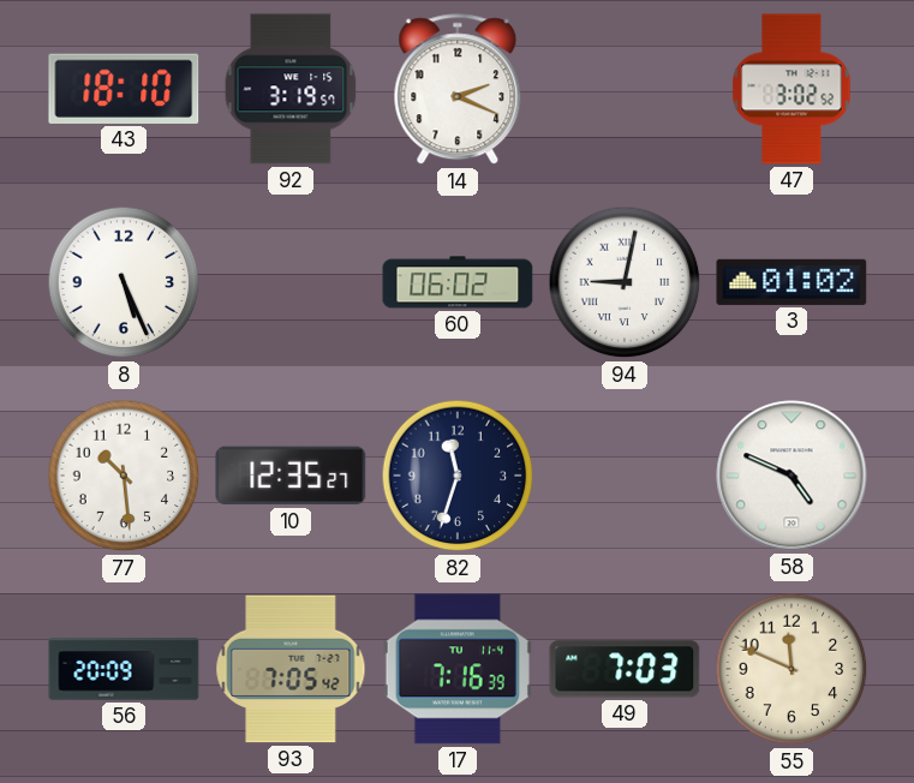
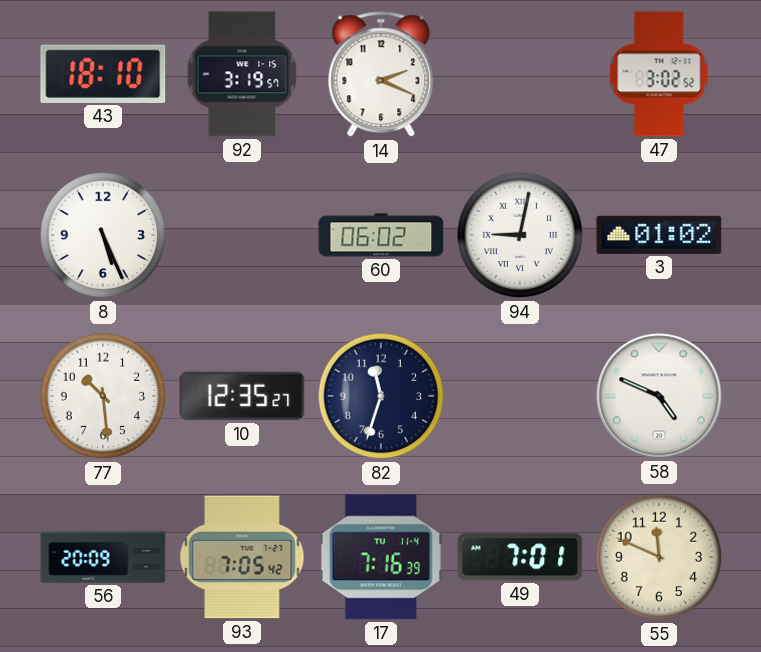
49: 7:03 -> 7:01 (520, 557)
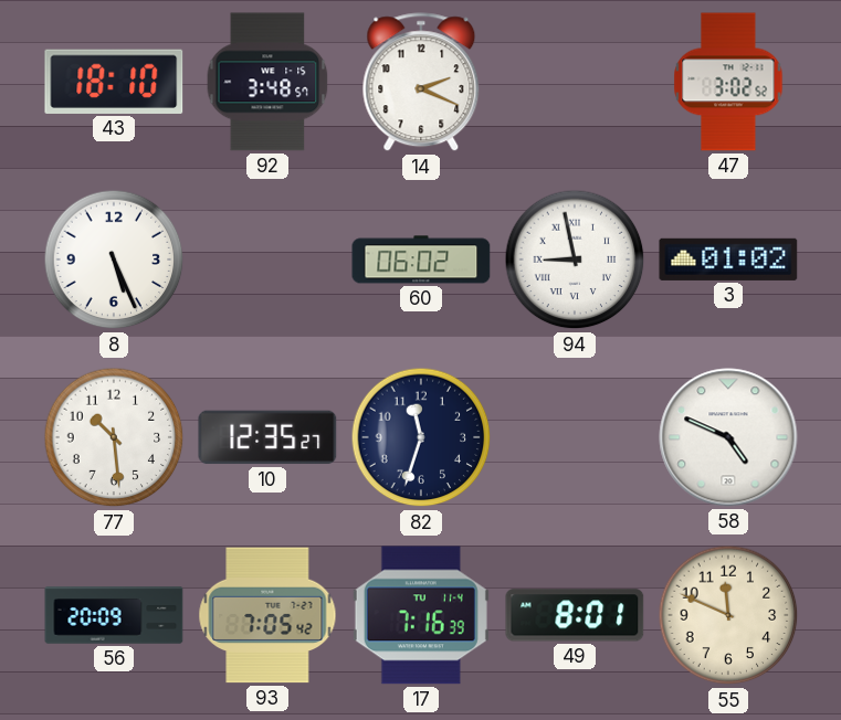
92: 3:19 -> 3:48 (267, 82)
94: 9:02 -> 8:58 (575, 260)
49: 7:01 -> 8:01 (575, 615)
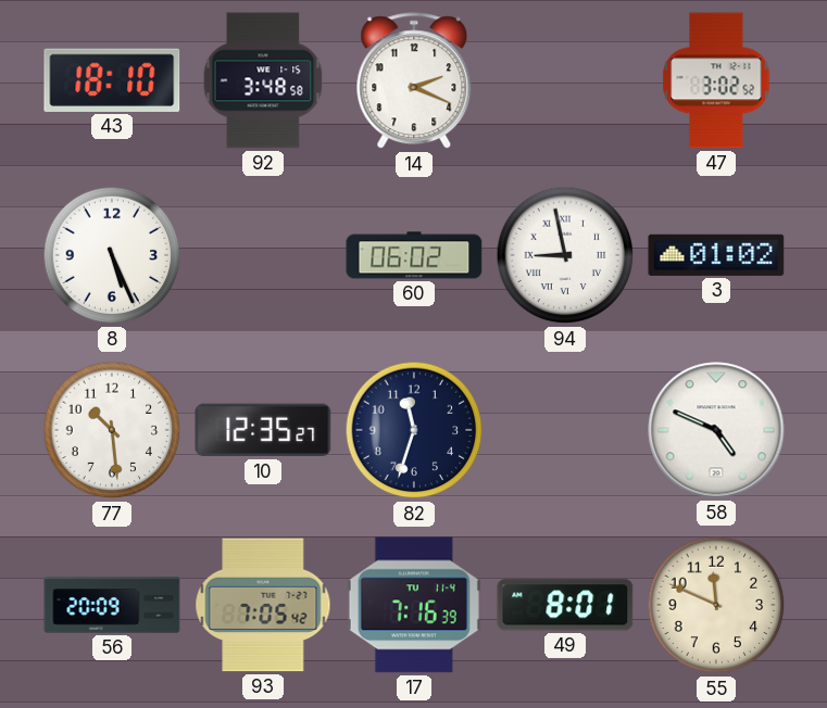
92: 3:48:57 -> 3:48:58 (263, 80)
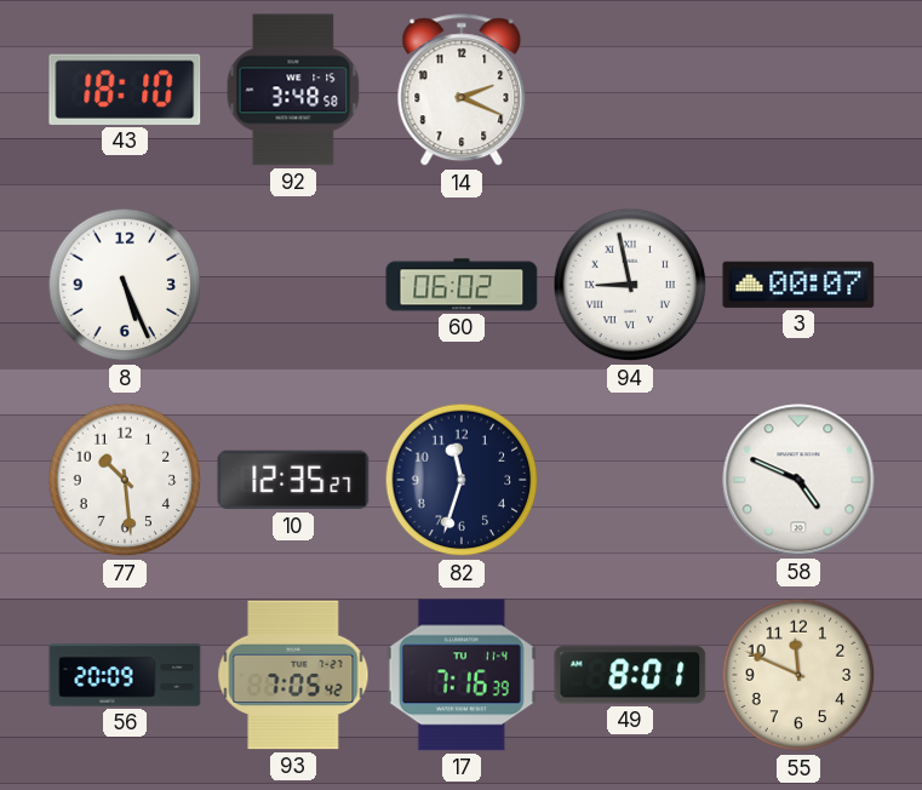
47: 3:02 -> none (716, 80)
3: 01:02 -> 00:07 (798, 285)
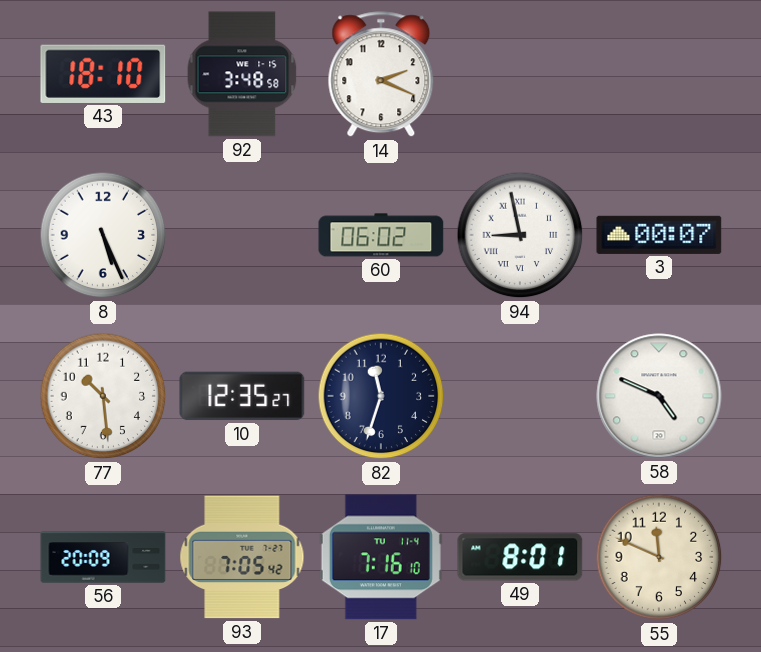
17: 7:16:39 -> 7:16:10 (381, 557)
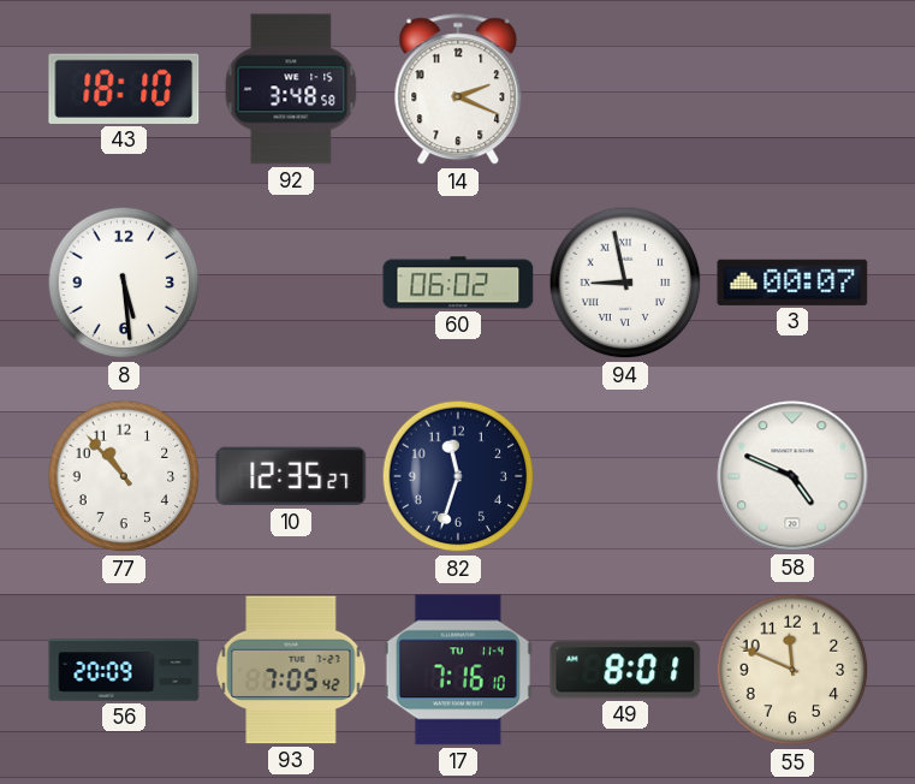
8: 5:26 -> 5:29 (124, 283)
77: 10:29 -> 10:53 (124, 476)
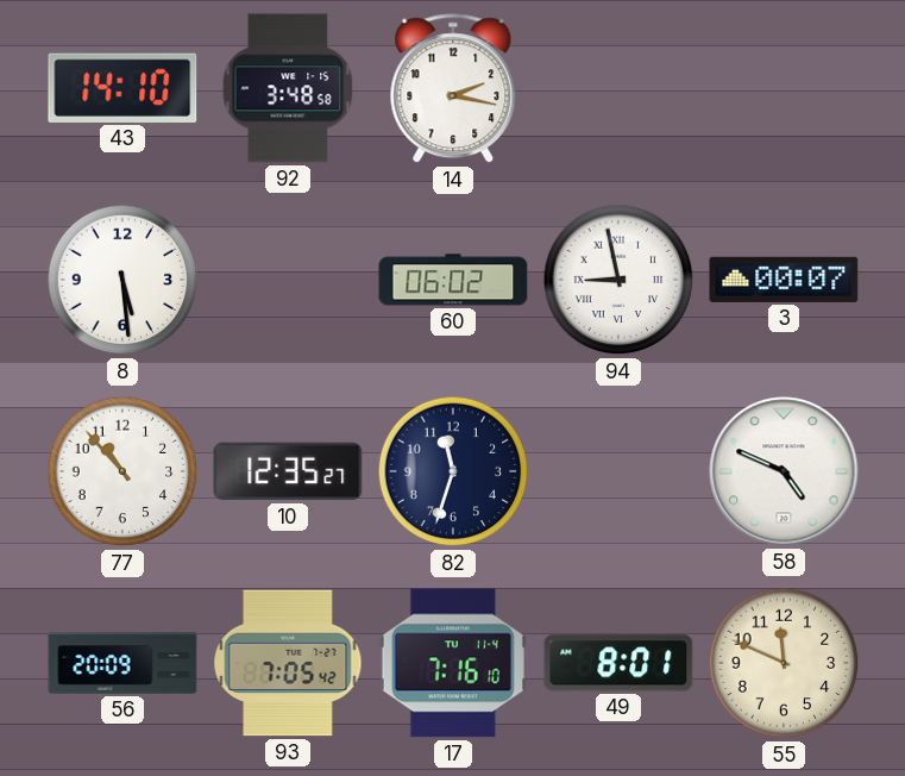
43: 18:10 -> 14:10 (122, 88)
14: 2:19 -> 2:17 (453, 89)
